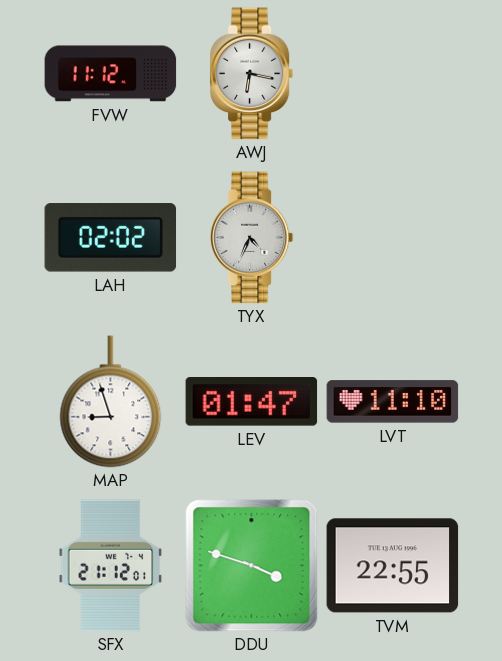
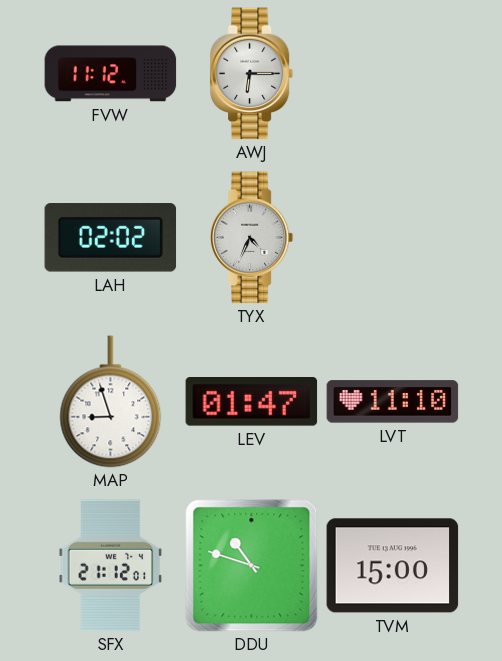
AWJ: 6:17 -> 6:15 (252, 74)
DDU: 3:48 -> 10:48 (252, 566)
TVM: 22:55 -> 15:00 (393, 566)
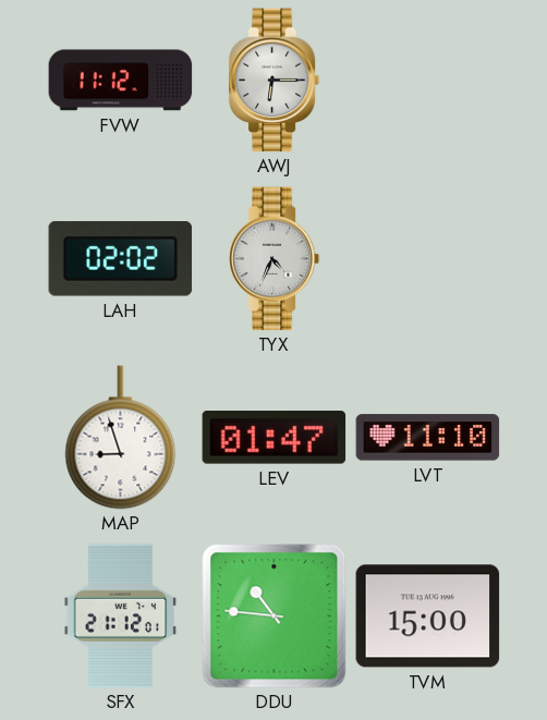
DDU: 10:48 -> 10:46 (275, 617)
